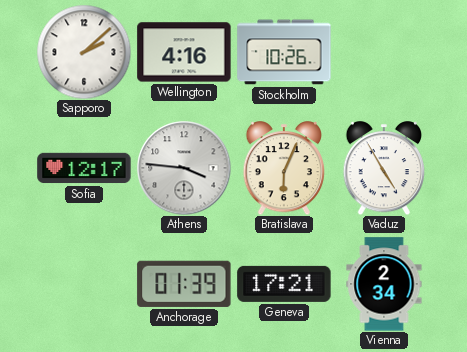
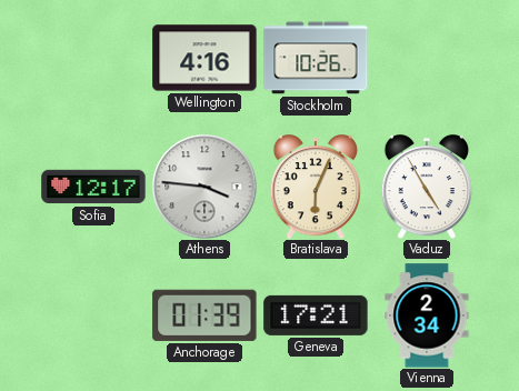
Sapporo: 2:08 -> none (84, 52)
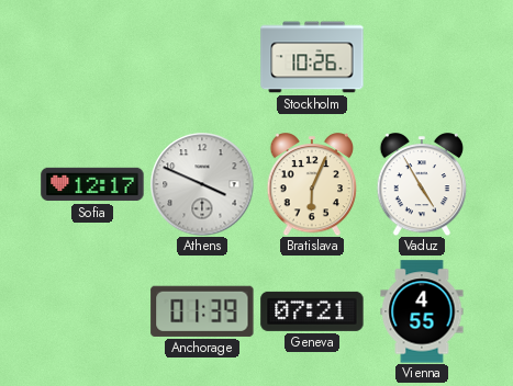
Wellington: 4:16 -> none (204, 58)
Athens: 3:46 -> 3:49 (202, 184)
Geneva: 17:21 -> 07:21 (312, 311)
Vienna: 2:34 -> 4:55 (422, 311)
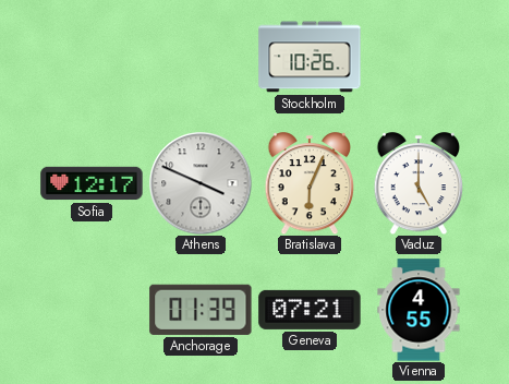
Vaduz: 4:55 -> 5:00 (419, 183)
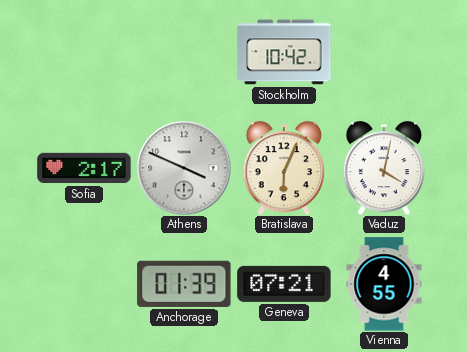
Stockholm: 10:26 -> 10:42 (284, 52)
Sofia: 12:17 -> 2:17 (84, 168)
Vaduz: 5:00 -> 4:02 (384, 168)
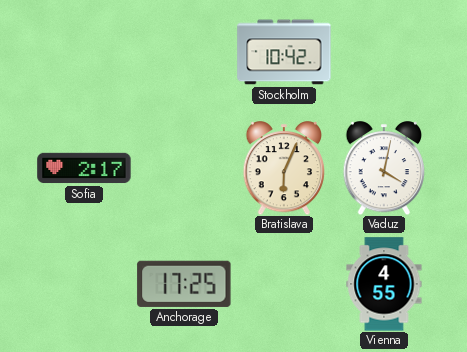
Athens: 3:49 -> none (184, 168)
Anchorage: 01:39 -> 17:25 (184, 284)
Geneva: 07:21 -> none (284, 284)
